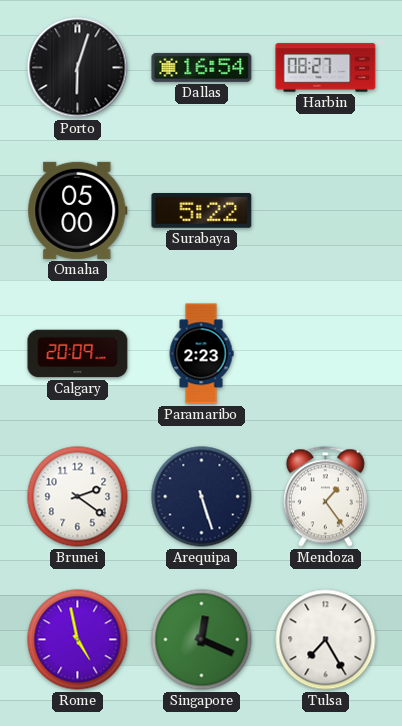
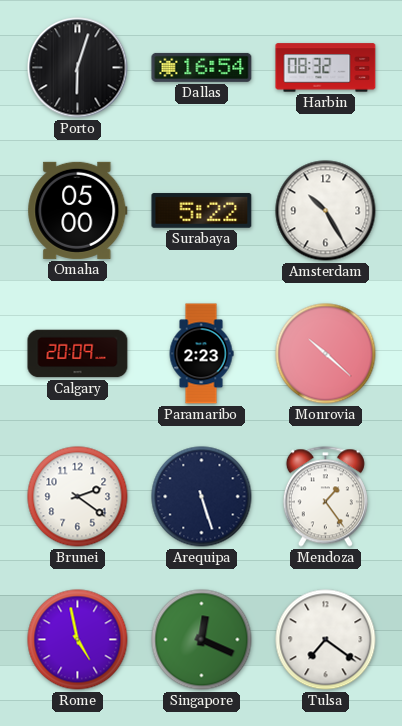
Harbin: 08:27 -> 08:32 (326, 68)
Amsterdam: none -> 10:25 (326, 211)
Monrovia: none -> 10:22 (326, 354)
Tulsa: 7:25 -> 7:21 (326, 640)
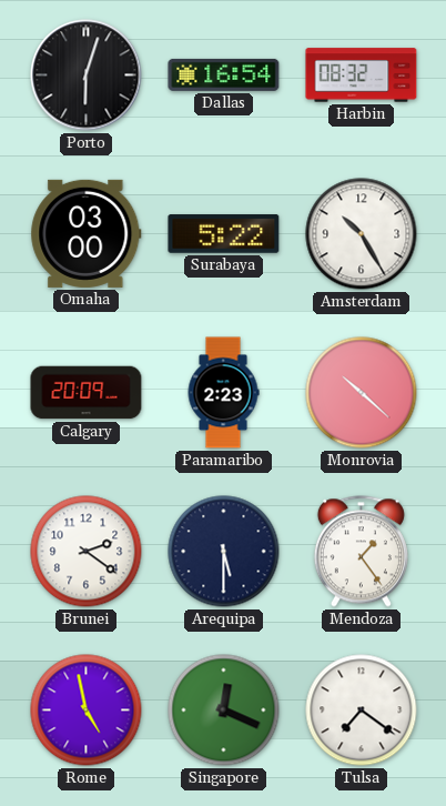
Omaha: 05:00 -> 03:00 (87, 233)
Arequipa: 5:27 -> 5:30 (224, 552)
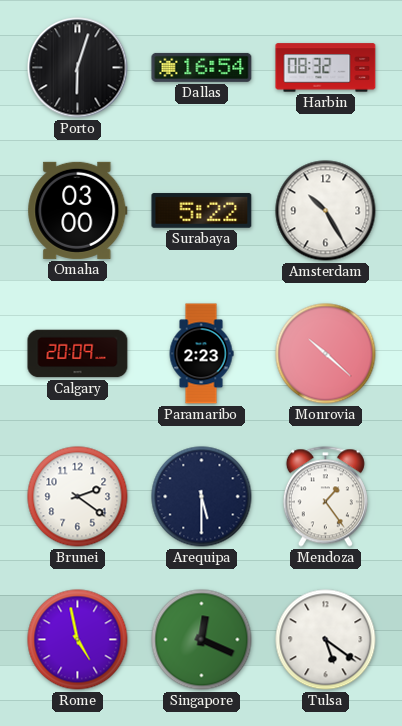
Tulsa: 7:21 -> 5:21 (326, 640)
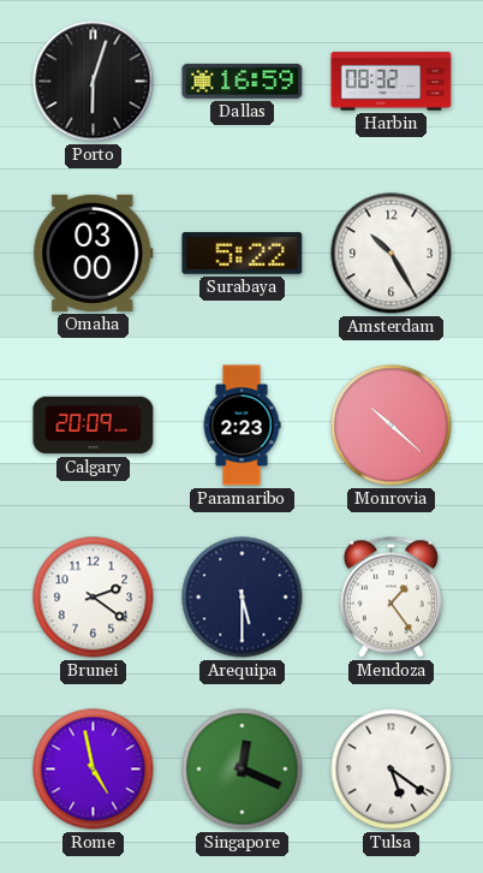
Dallas: 16:54 -> 16:59 (243, 81)
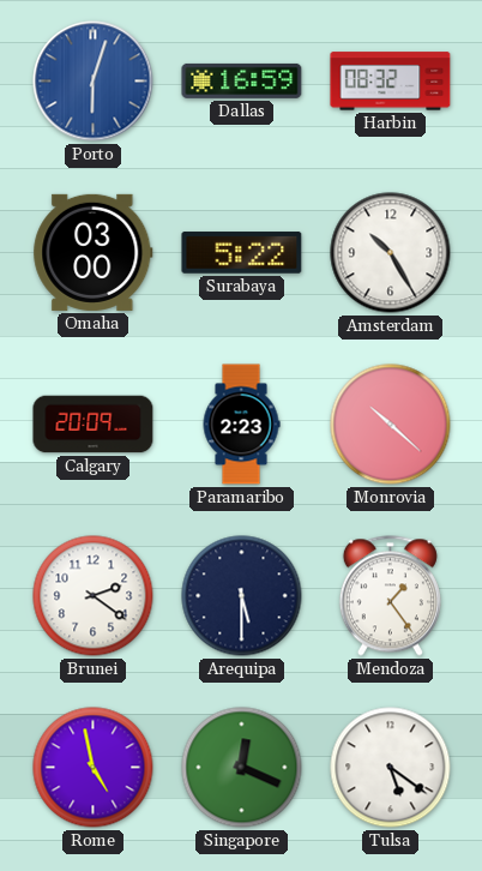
Porto dial: black -> blue (94, 82)
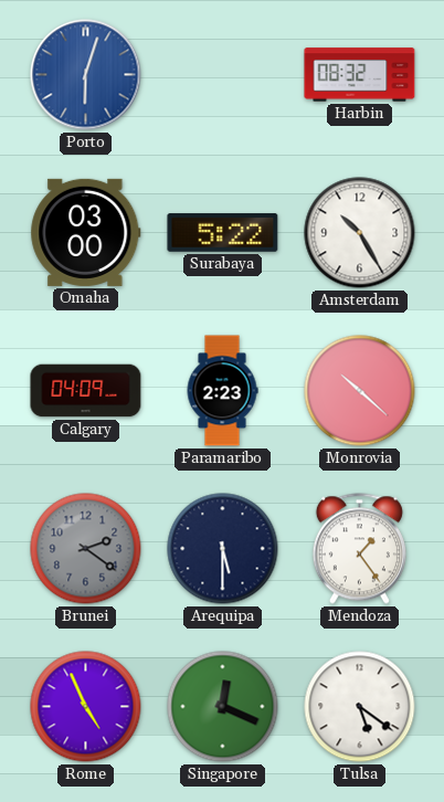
Dallas: 16:59 -> none (242, 80)
Calgary: 20:09 -> 04:09 (86, 391)
Brunei dial: white -> grey (86, 549)
Rome: 4:58 -> 4:56 (86, 707)
